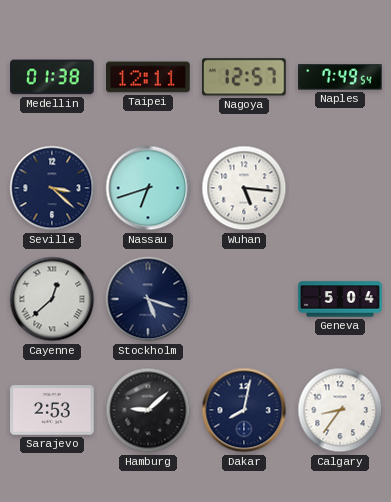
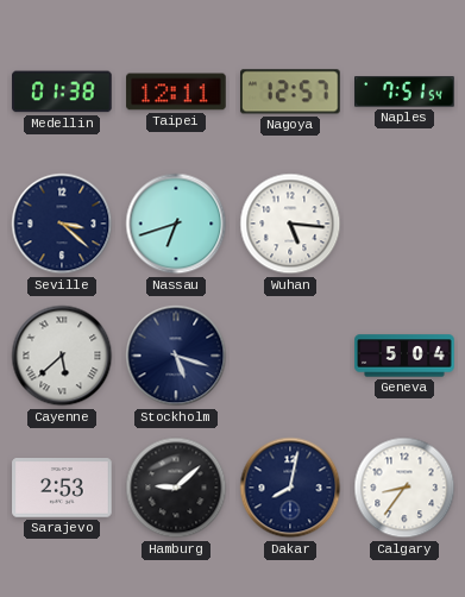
Naples: 7:49 -> 7:51 (404, 92)
Cayenne: 12:38 -> 5:38 (62, 356)
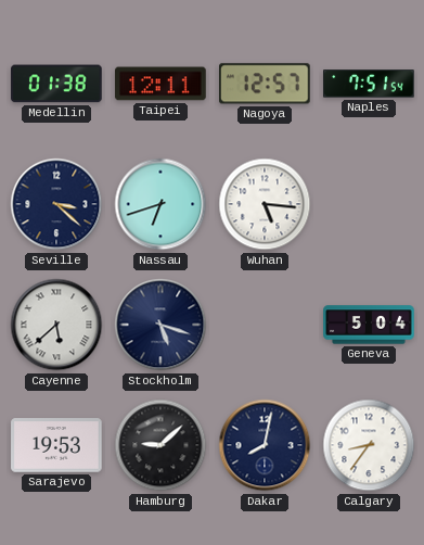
Sarajevo: 2:53 -> 19:53 (56, 445)
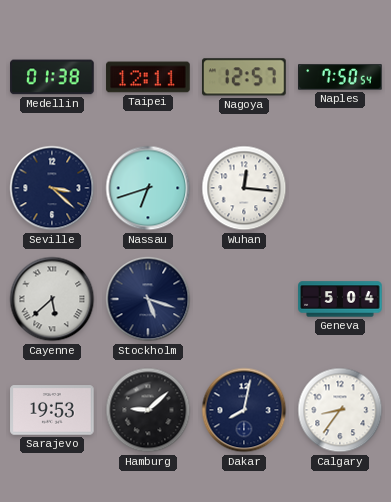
Naples: 7:51 -> 7:50 (340, 77)
Wuhan: 5:16 -> 12:16 (244, 188)
